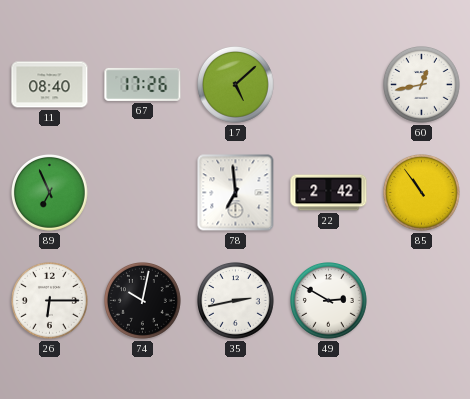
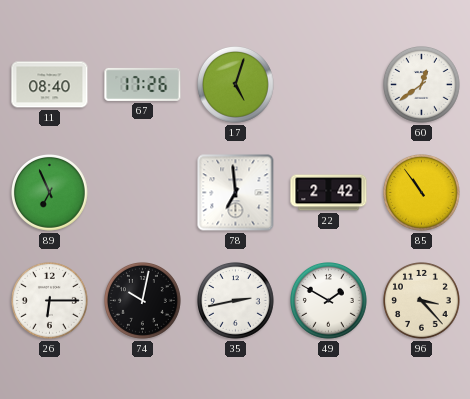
17: 5:08 -> 5:03 (236, 85)
60: 12:43 -> 12:39 (422, 85)
49: 2:50 -> 1:50 (329, 301)
96: none -> 3:23 (422, 301)
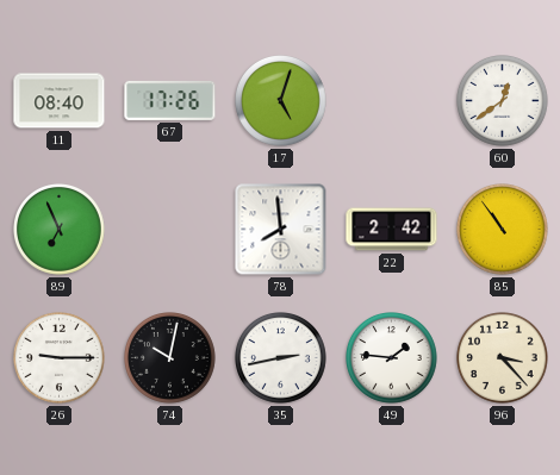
78: 6:59 -> 7:59 (281, 230)
26: 6:15 -> 9:15 (60, 358)
49: 1:50 -> 1:46 (392, 358)
